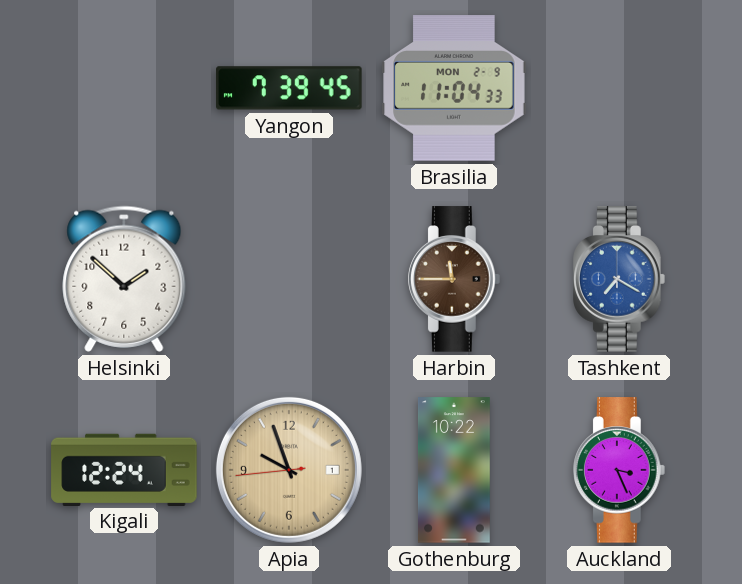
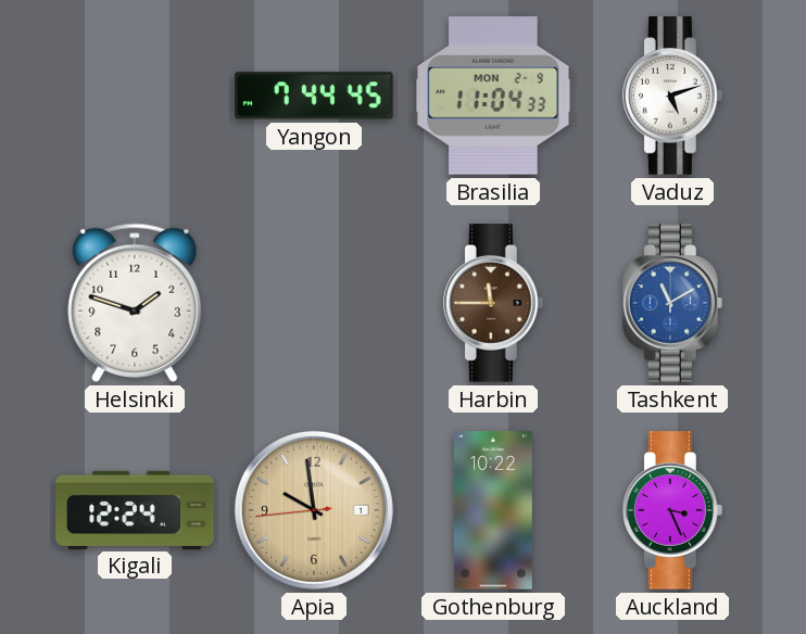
Yangon: 7:39 -> 7:44 (314, 96)
Vaduz: none -> 5:12 (673, 96)
Helsinki: 1:52 -> 1:48 (135, 303)
Tashkent: 7:20 -> 11:10 (673, 303)
Apia: 9:56 -> 9:58 (314, 510)
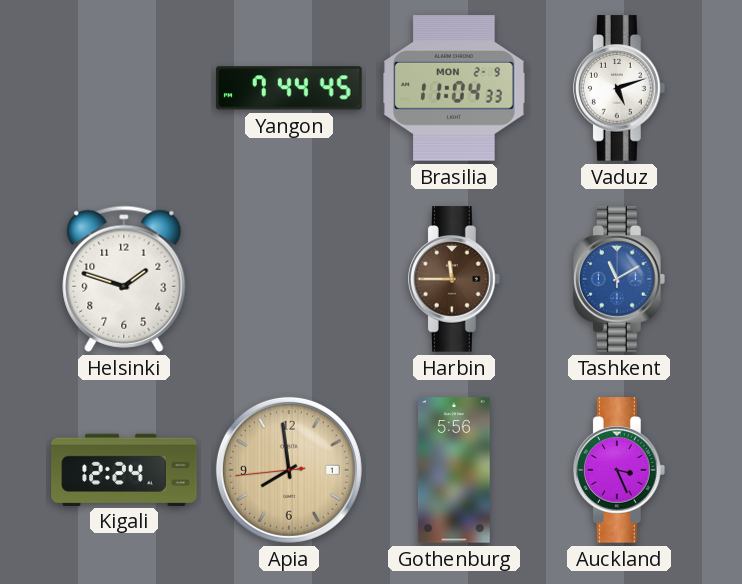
Apia: 9:58 -> 7:58 (289, 470)
Gothenburg: 10:22 -> 5:56 (454, 470)
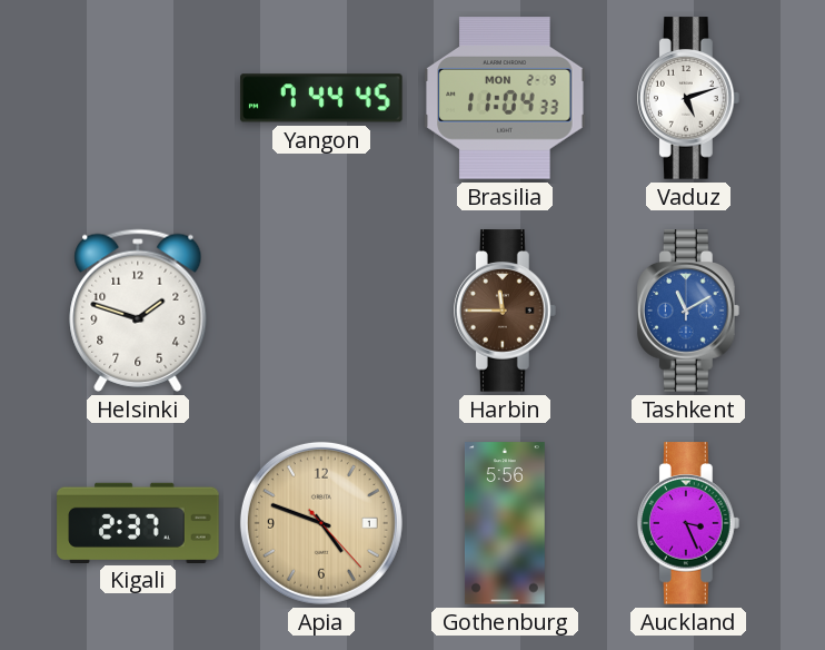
Kigali: 12:24 -> 2:37 (138, 522)
Apia: 7:58 -> 4:48 (321, 523)
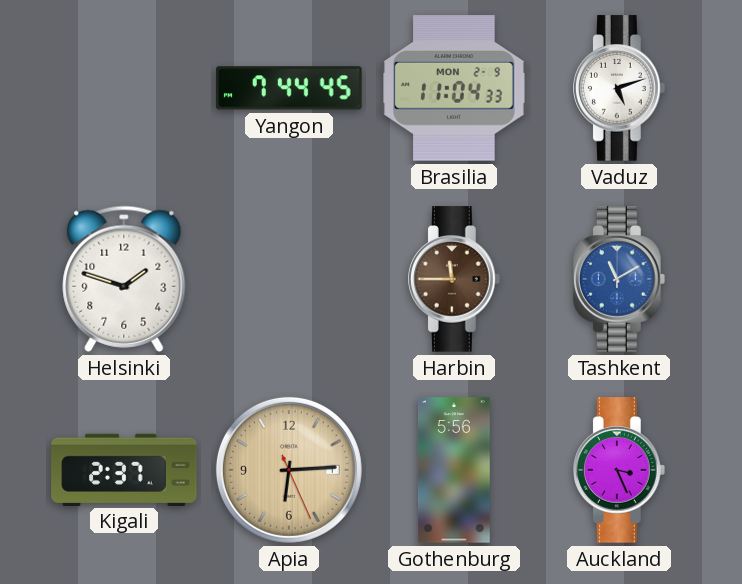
Apia: 4:48 -> 6:14 (289, 470)
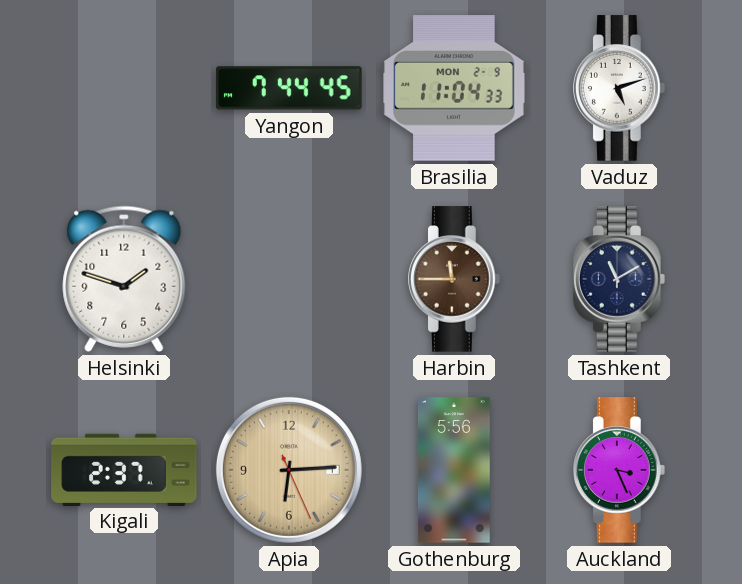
Tashkent dial: blue -> navy (620, 279)
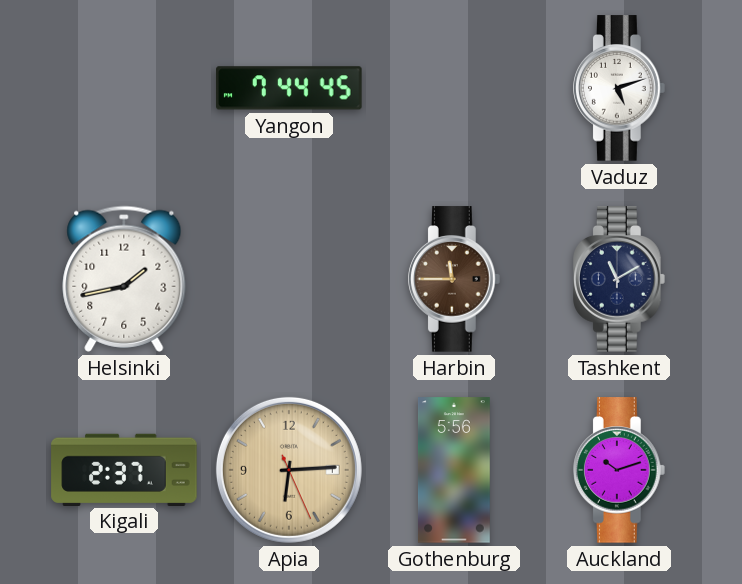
Brasilia: 11:04 -> none (454, 88)
Helsinki: 1:48 -> 1:43 (124, 279)
Auckland: 3:26 -> 10:12 (620, 470)
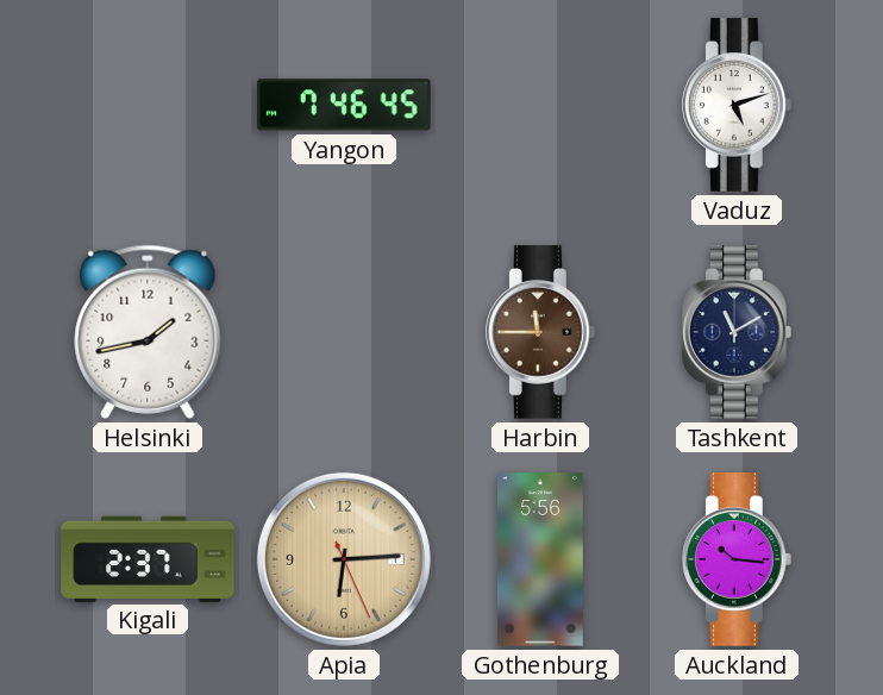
Yangon: 7:44 -> 7:46 (344, 105)
Auckland: 10:12 -> 10:16 (738, 559)
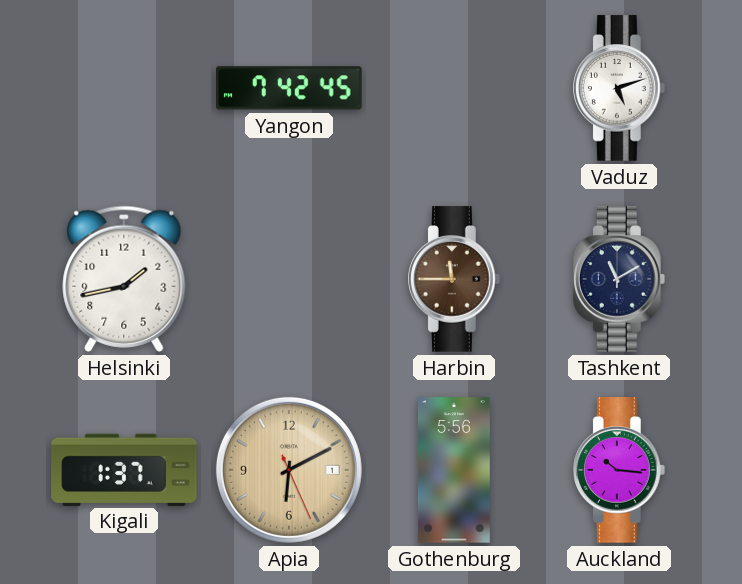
Yangon: 7:46 -> 7:42 (289, 88)
Kigali: 2:37 -> 1:37 (124, 469)
Apia: 6:14 -> 6:10 (289, 470)
